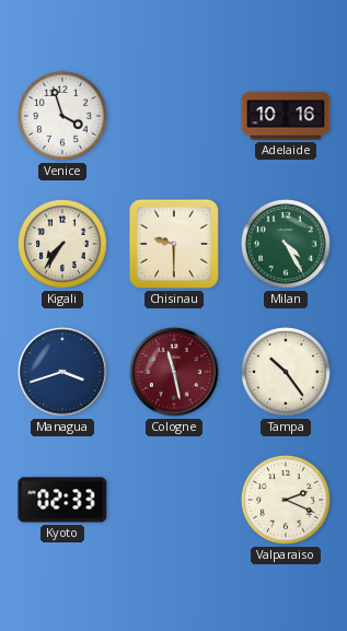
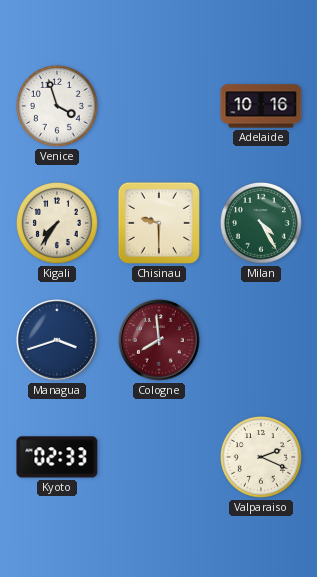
Cologne: 11:28 -> 7:59 (159, 340)
Tampa: 10:24 -> none (286, 372)
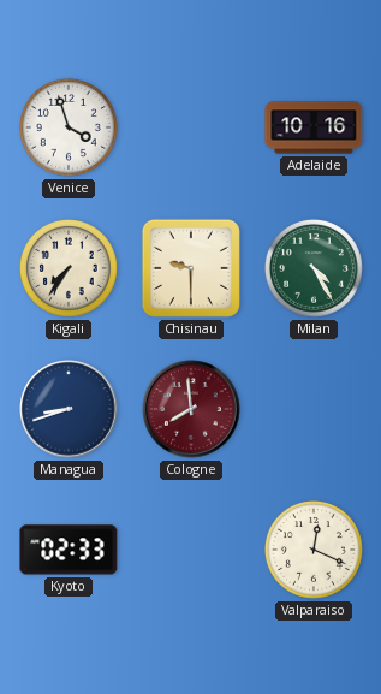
Managua: 3:42 -> 8:42 (69, 409)
Valparaiso: 2:19 -> 12:19 (314, 550)
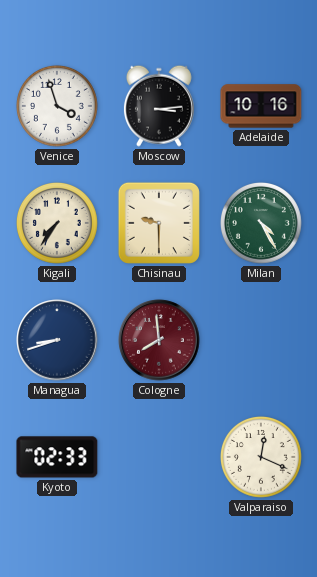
Moscow: none -> 3:14 (159, 106)
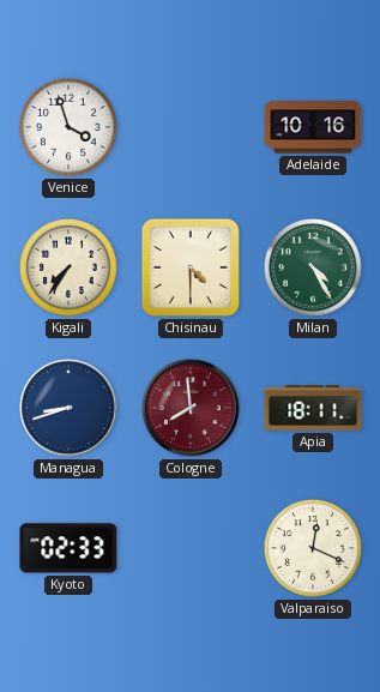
Moscow: 3:14 -> none (159, 106)
Chisinau: 9:30 -> 4:30 (191, 267)
Apia: none -> 18:11 (313, 408)
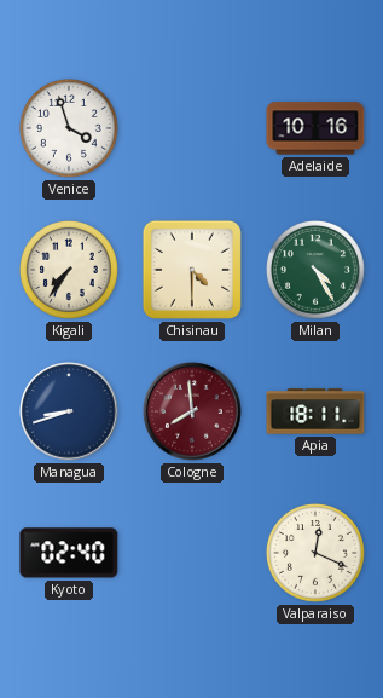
Kyoto: 02:33 -> 02:40 (69, 553)
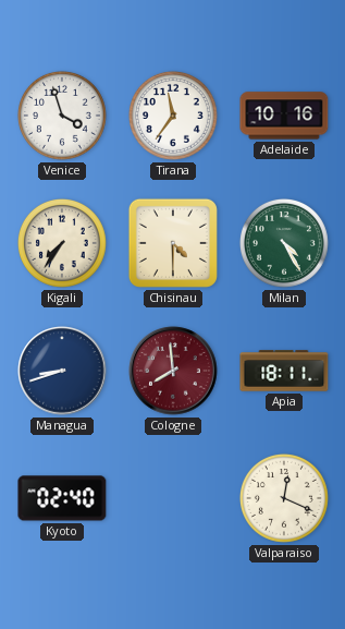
Tirana: none -> 11:36 (173, 116)
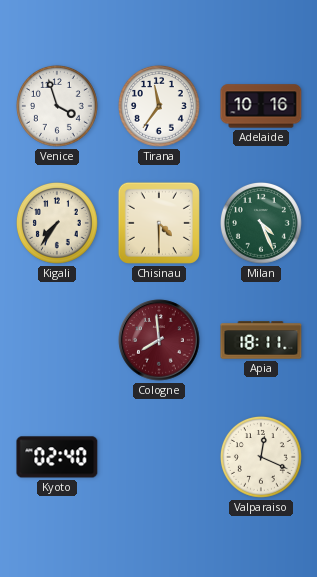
Milan: 4:25 -> 4:26 (261, 223)
Managua: 8:42 -> none (62, 371)
